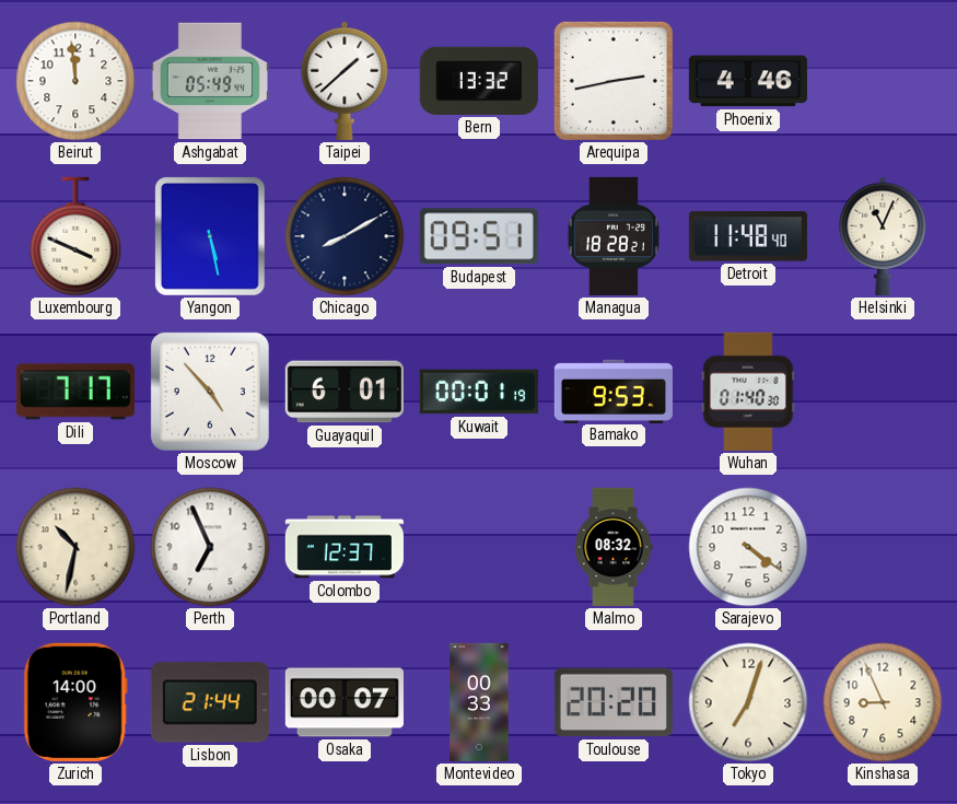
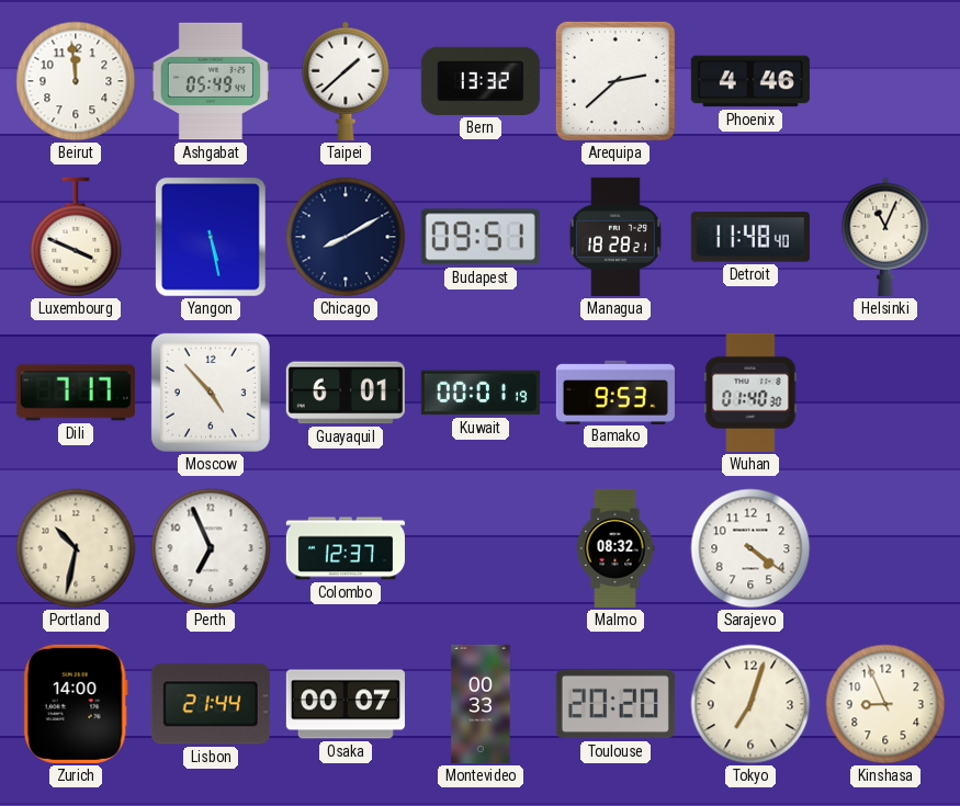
Arequipa: 2:43 -> 2:38 (615, 81)
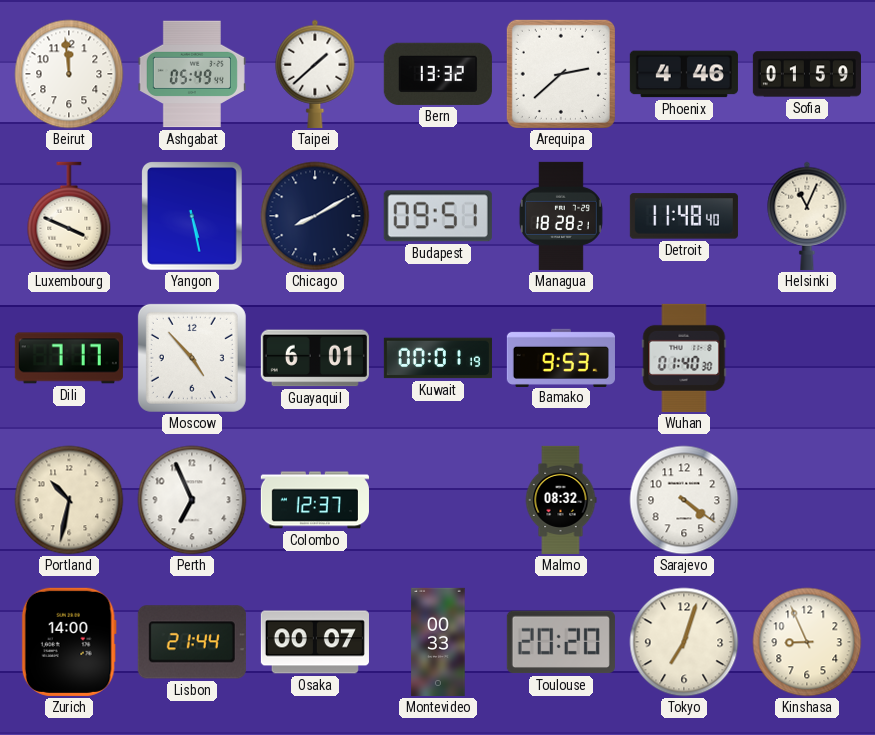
Sofia: none -> 01:59 (807, 74)
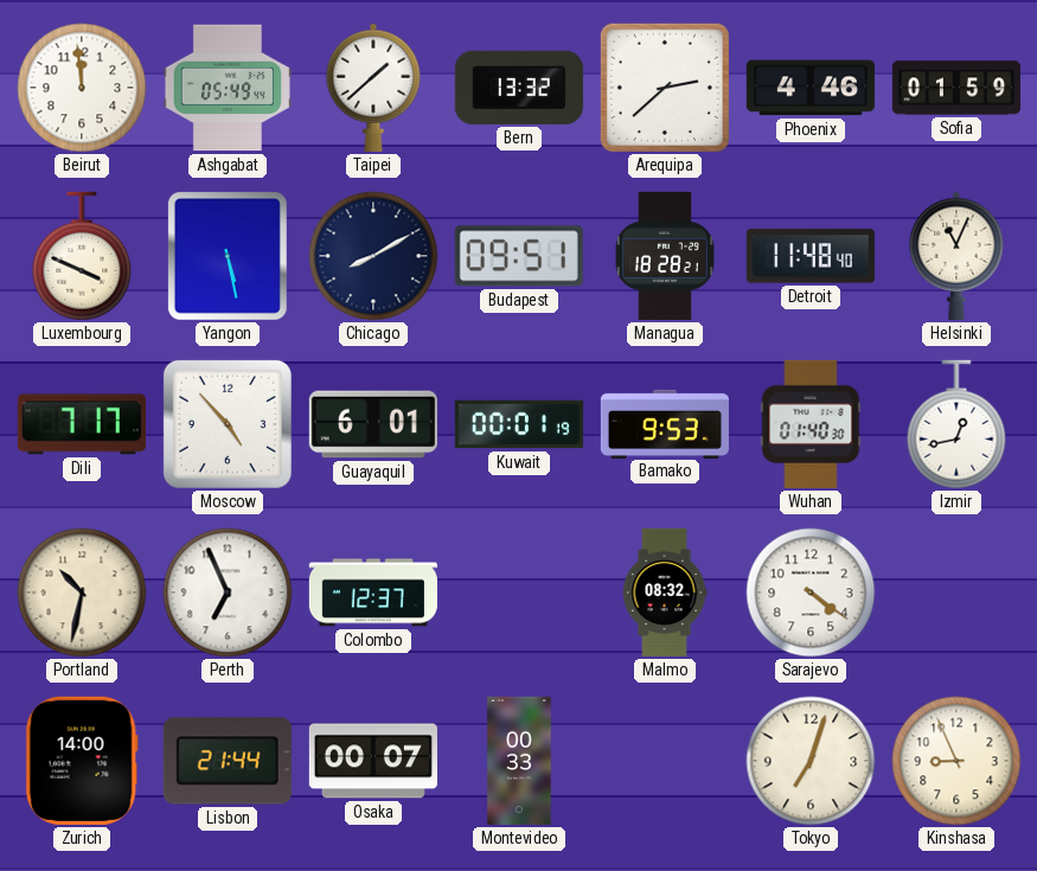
Izmir: none -> 12:43 (956, 424)
Toulouse: 20:20 -> none (561, 642)
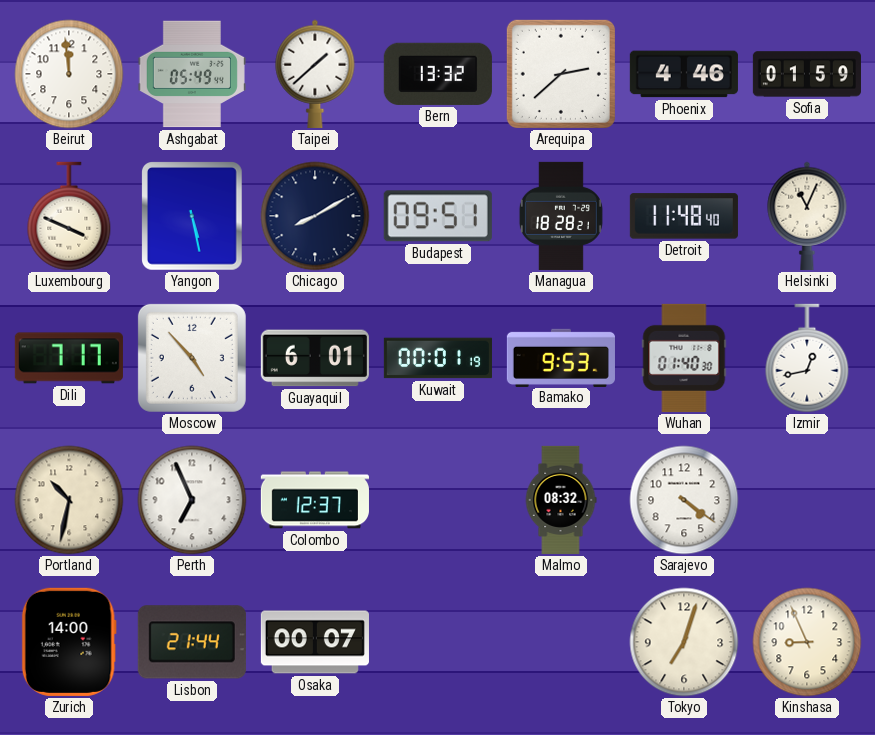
Montevideo: 00:33 -> none (519, 761)
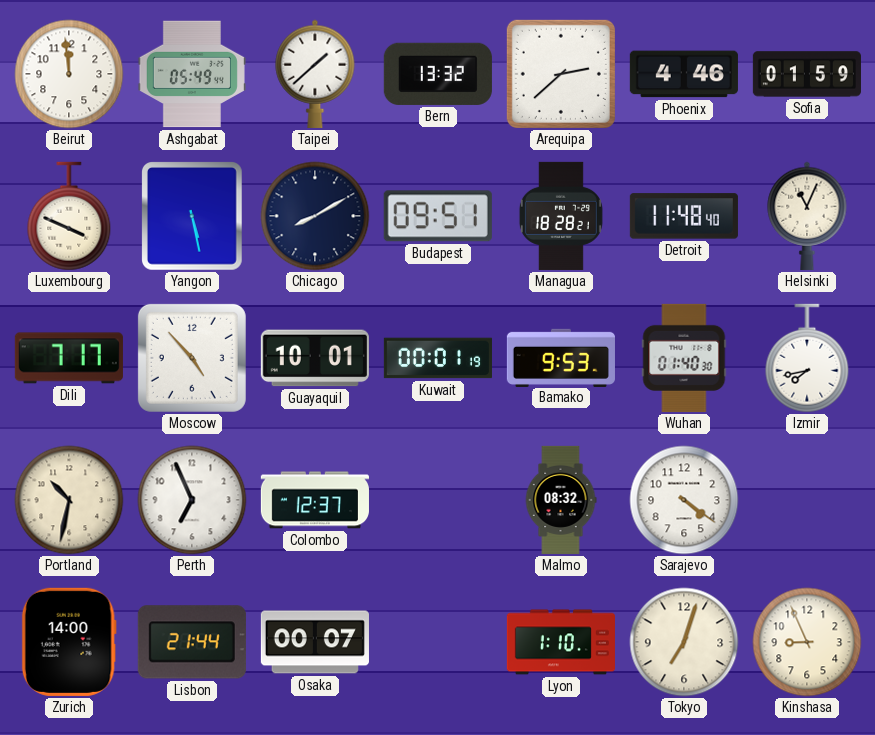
Guayaquil: 6:01 -> 10:01 (315, 358)
Izmir: 12:43 -> 7:43 (807, 358)
Lyon: none -> 1:10 (561, 642)
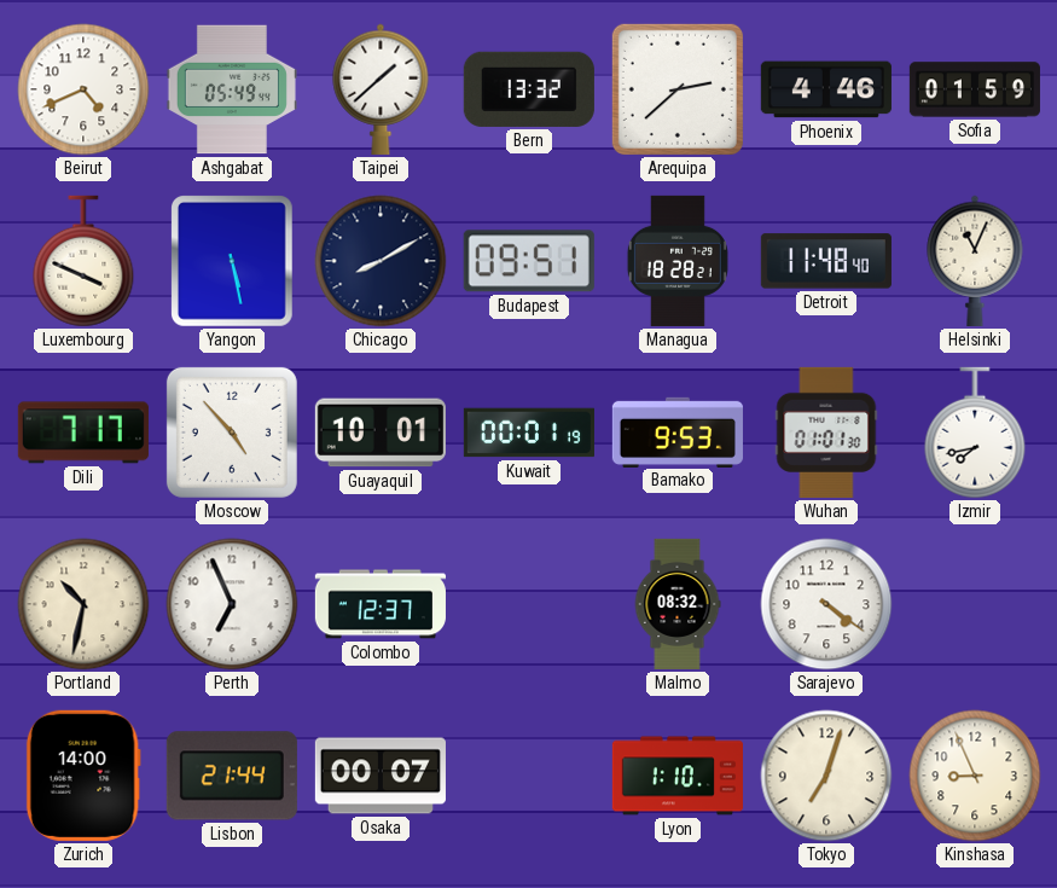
Beirut: 11:59 -> 4:41 (83, 89)
Wuhan: 01:40 -> 01:01 (826, 433)
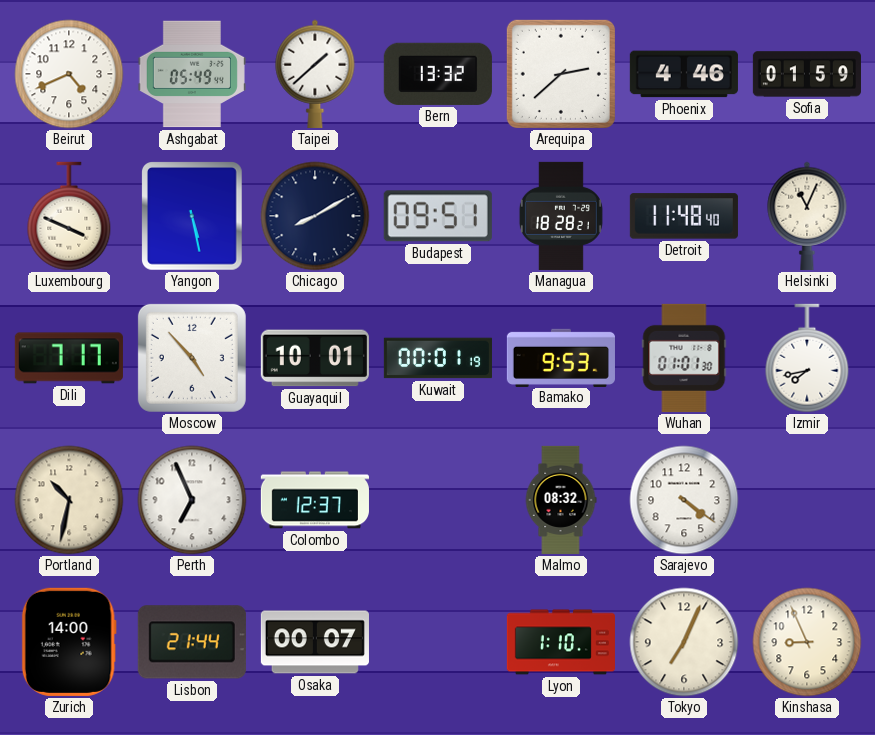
Tokyo: 7:03 -> 7:04 (684, 642)
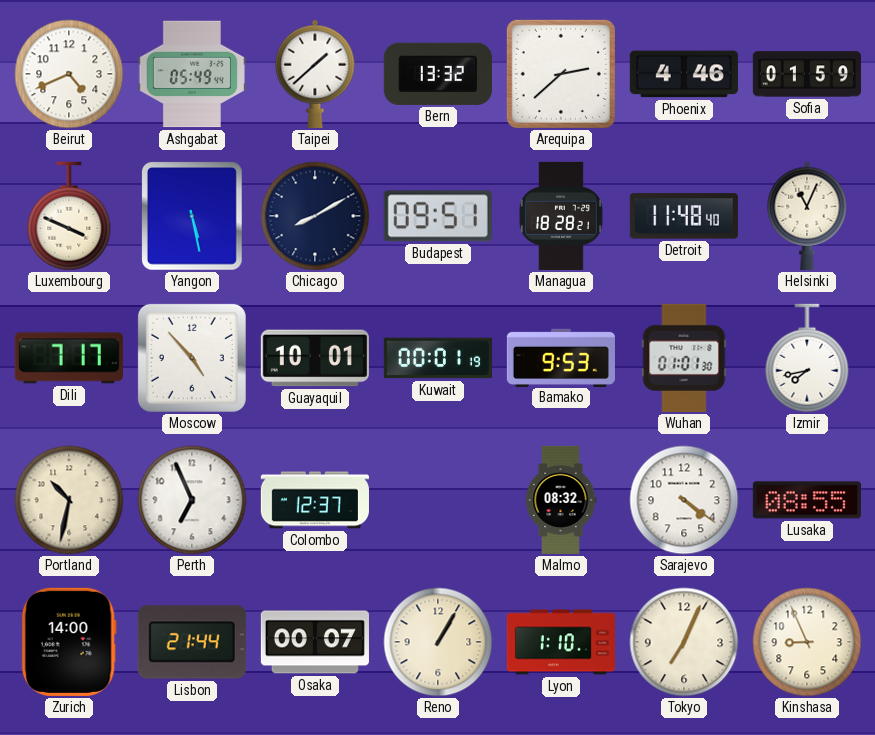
Lusaka: none -> 08:55 (807, 500)
Reno: none -> 1:05 (438, 642)
